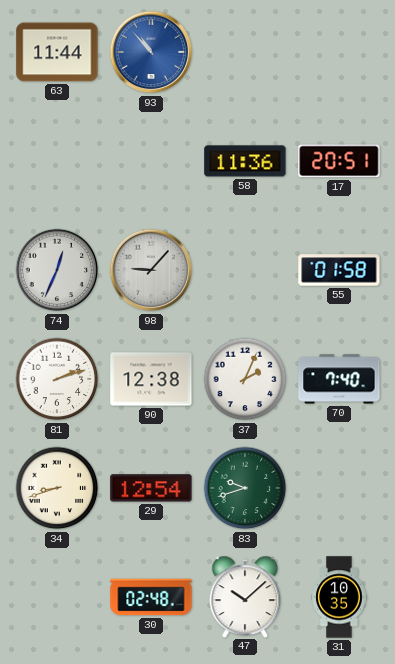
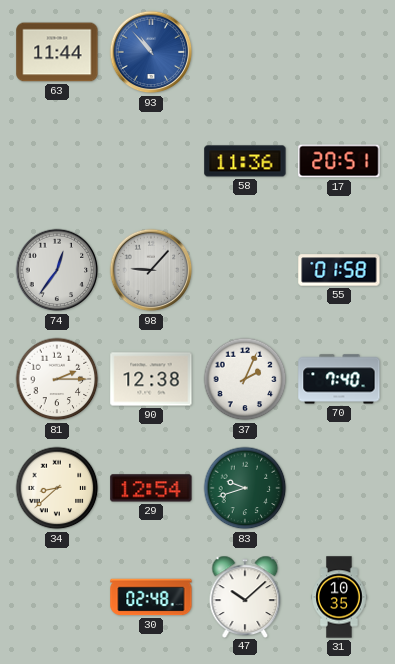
74: 12:34 -> 12:36 (57, 270)
81: 2:12 -> 2:15 (57, 379)
34: 8:42 -> 8:38 (57, 488)
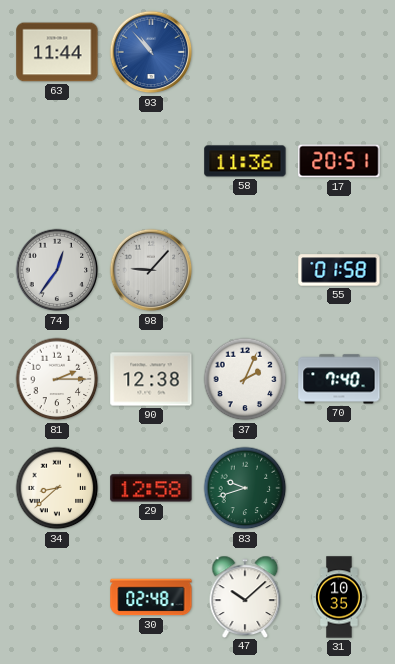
29: 12:54 -> 12:58 (151, 488)
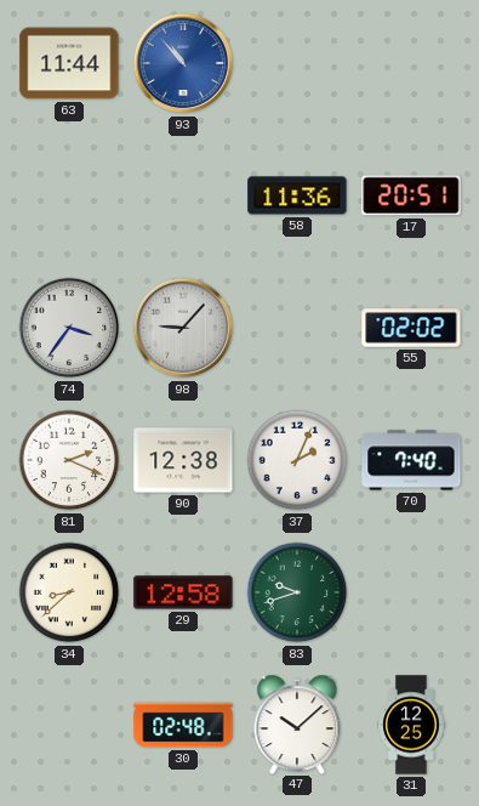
74: 12:36 -> 3:36 (69, 328)
55: 01:58 -> 02:02 (411, 328)
81: 2:15 -> 2:19 (69, 460)
31: 10:35 -> 12:25 (411, 725)
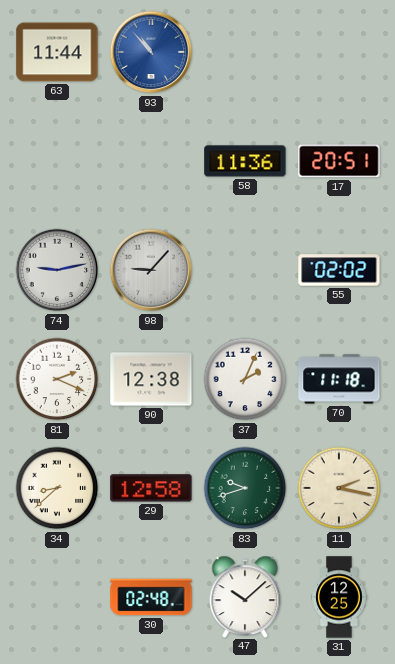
74: 3:36 -> 9:13 (57, 270)
70: 7:40 -> 11:18 (339, 379)
11: none -> 2:17 (339, 488)
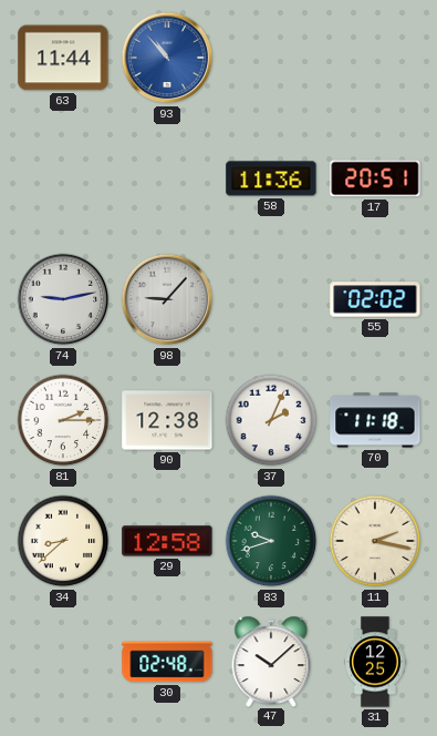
81: 2:19 -> 2:15 (63, 420)
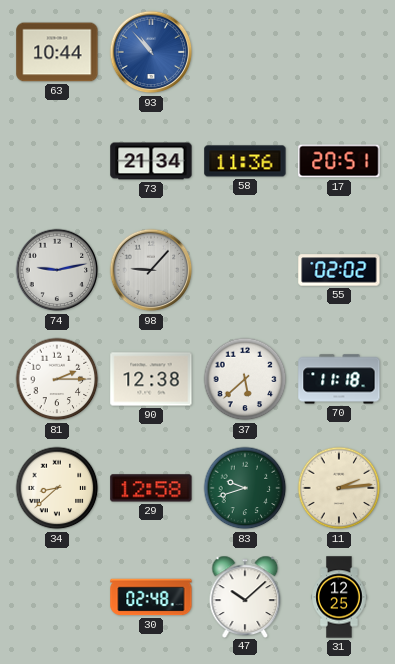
63: 11:44 -> 10:44 (57, 52)
73: none -> 21:34 (151, 161)
37: 2:04 -> 5:38 (245, 379)
11: 2:17 -> 2:14 (339, 488)
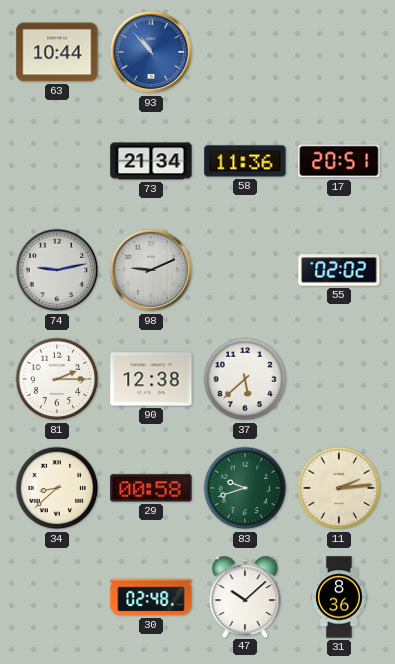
98: 9:07 -> 9:11 (151, 270)
70: 11:18 -> none (339, 379)
29: 12:58 -> 00:58 (151, 488)
31: 12:25 -> 8:36 (339, 597)
